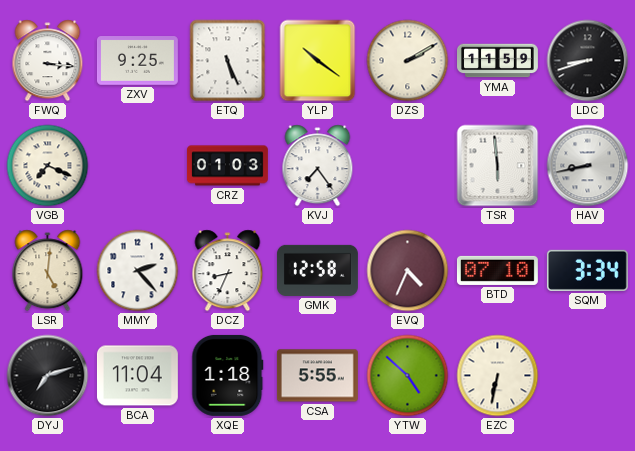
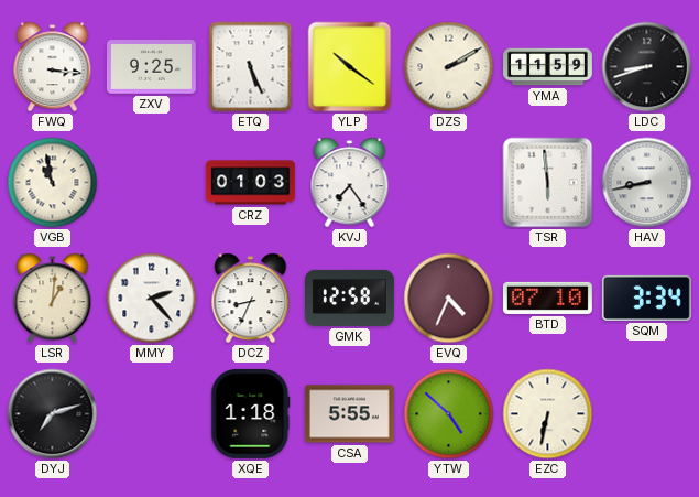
VGB: 7:19 -> 10:58 (53, 183)
LSR: 5:01 -> 1:01 (53, 299)
BCA: 11:04 -> none (137, 376)
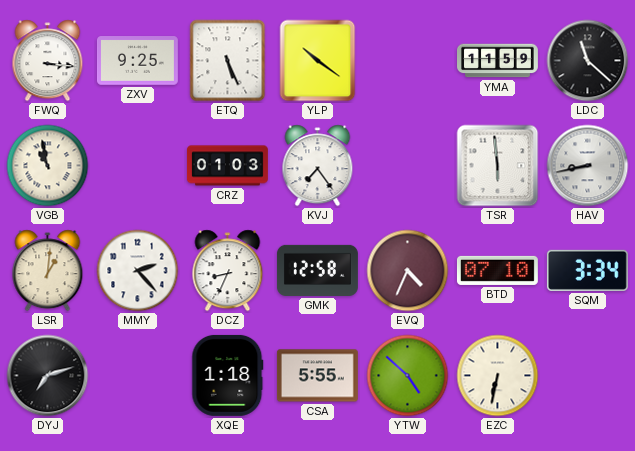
DZS: 2:10 -> none (449, 67)
LDC: 8:42 -> 11:22 (588, 61)
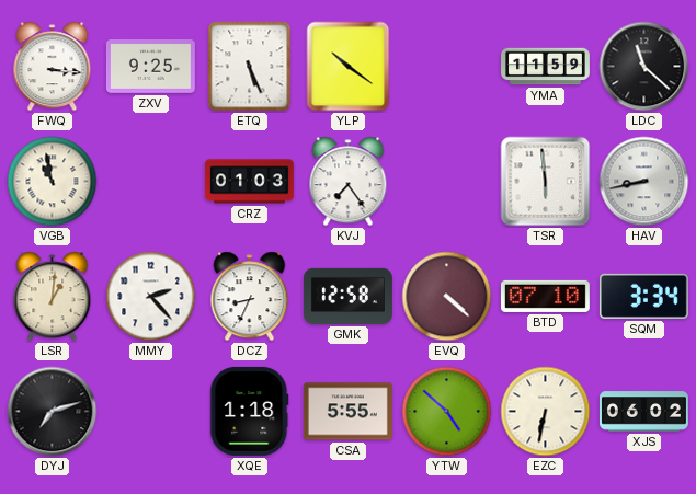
EVQ: 4:34 -> 4:22 (447, 297)
XJS: none -> 06:02 (644, 412)
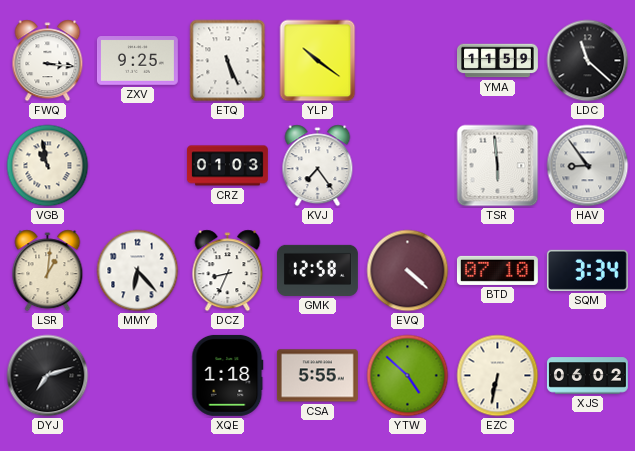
HAV: 8:43 -> 8:54 (588, 166)
MMY: 2:23 -> 6:23 (138, 271)
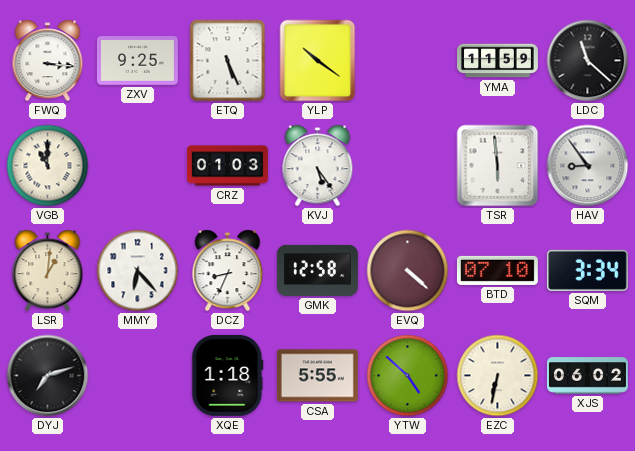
VGB: 10:58 -> 11:00 (48, 166)
KVJ: 7:24 -> 5:24 (318, 166)
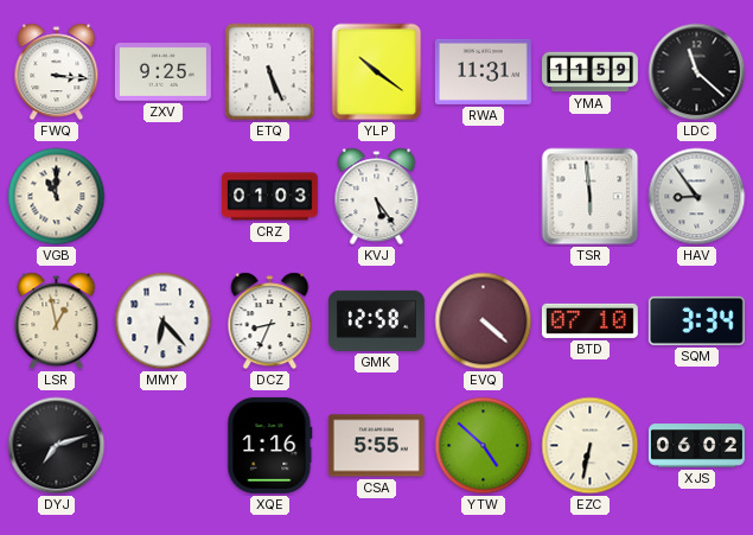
RWA: none -> 11:31 (483, 71)
LSR: 1:01 -> 12:58 (57, 321)
XQE: 1:18 -> 1:16 (270, 445)
